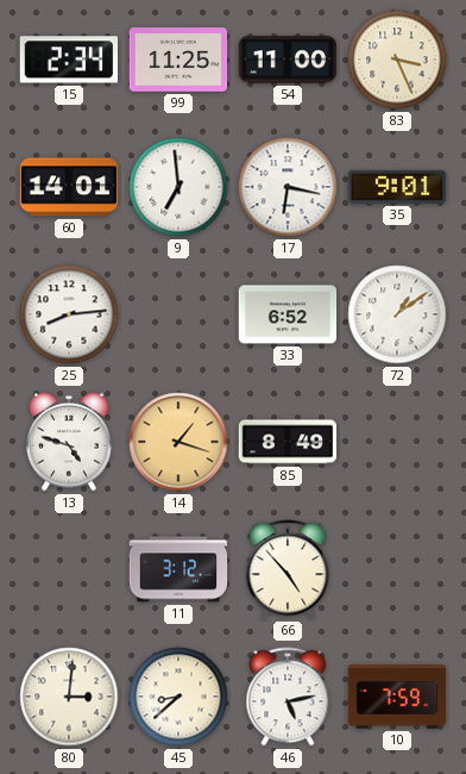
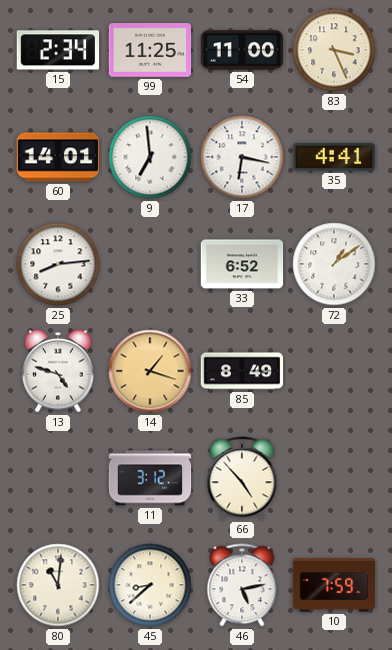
35: 9:01 -> 4:41 (334, 157)
80: 3:01 -> 11:01 (58, 585)
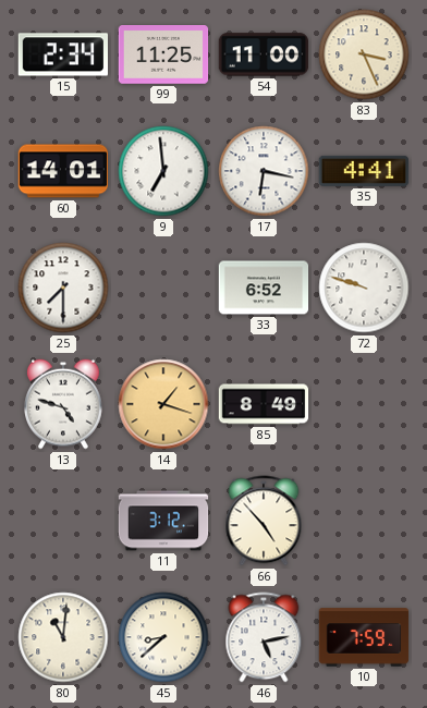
25: 8:14 -> 7:30 (63, 288)
72: 1:09 -> 9:48 (364, 288)
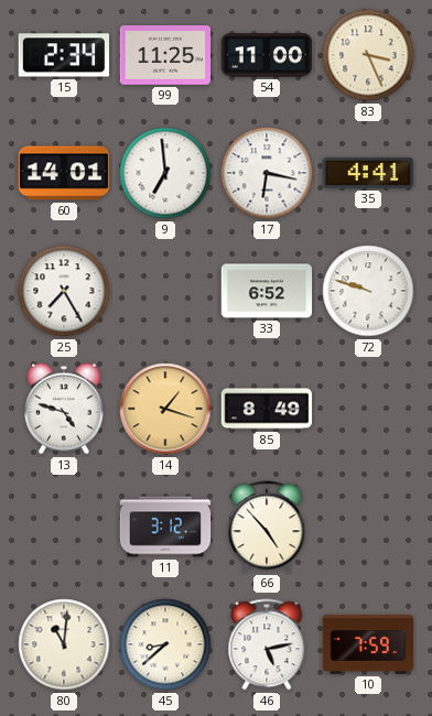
25: 7:30 -> 7:25 (64, 291)
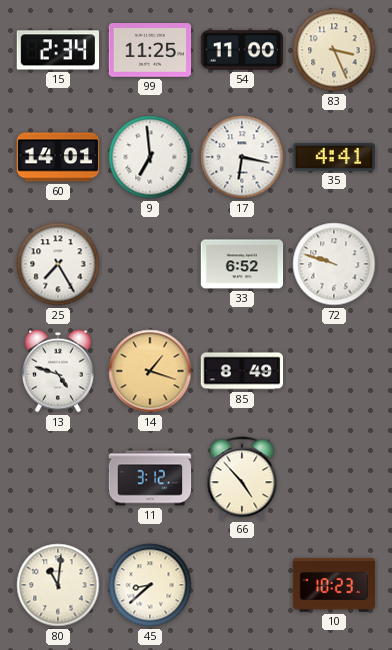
46: 5:13 -> none (267, 644)
10: 7:59 -> 10:23 (334, 585)
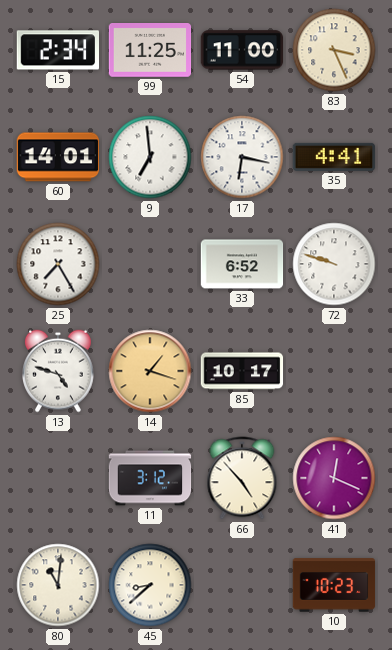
85: 8:49 -> 10:17 (242, 371)
41: none -> 12:19 (334, 478)
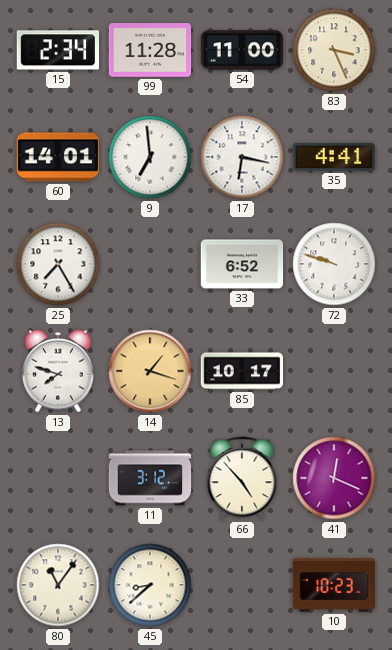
99: 11:25 -> 11:28 (150, 51)
13: 4:48 -> 7:48 (59, 371)
80: 11:01 -> 11:06 (58, 585)
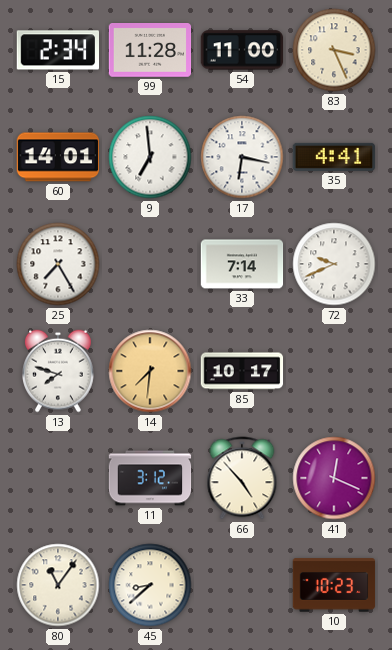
33: 6:52 -> 7:14 (242, 264)
72: 9:48 -> 9:41 (334, 264)
14: 1:18 -> 7:31 (150, 371)
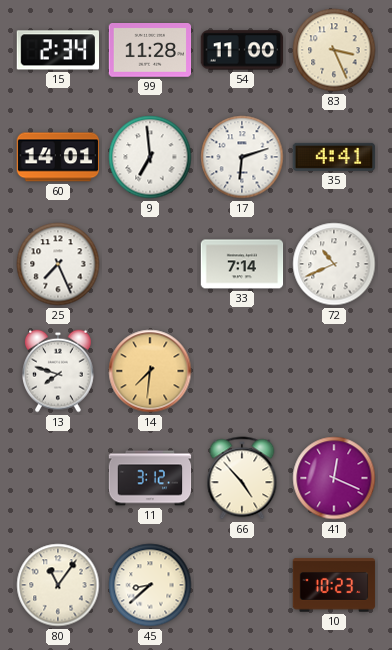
17: 6:17 -> 6:12 (242, 157)
25: 7:25 -> 7:26 (58, 264)
72: 9:41 -> 10:41 (334, 264)
85: 10:17 -> none (242, 371)
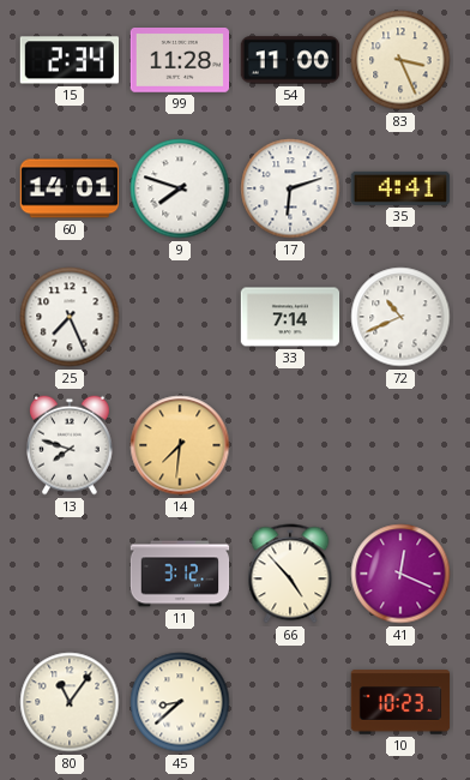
9: 6:59 -> 7:48 (180, 188)
